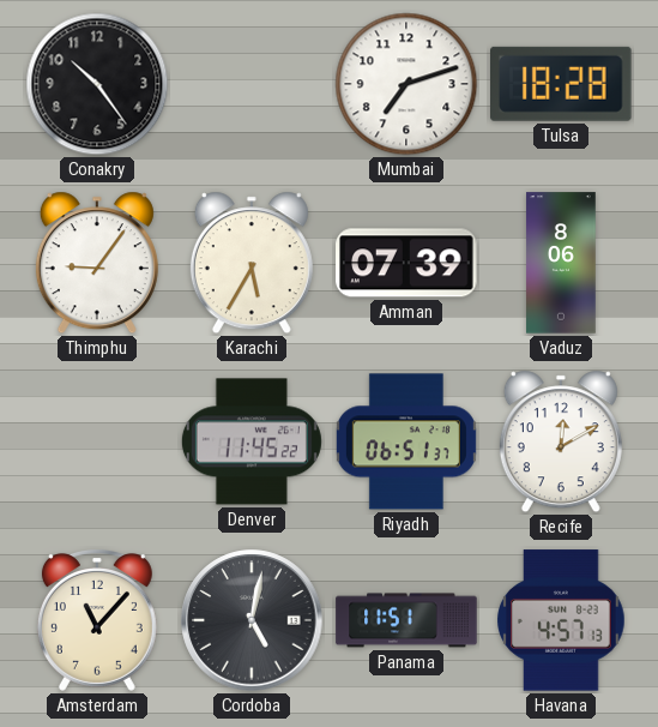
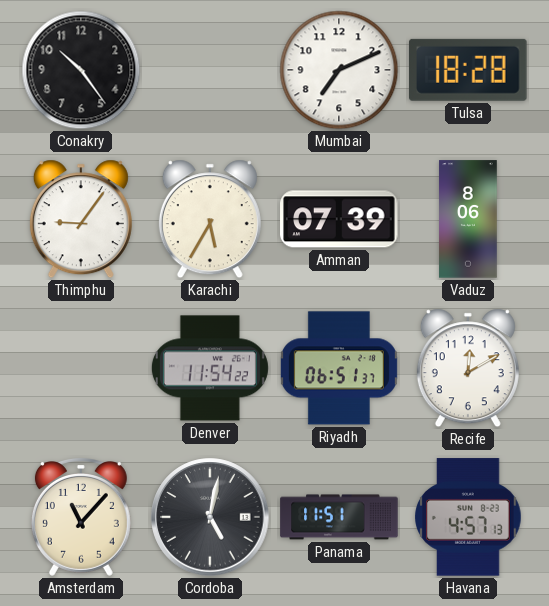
Mumbai: 7:12 -> 7:11 (339, 70)
Denver: 11:45 -> 11:54 (210, 368)
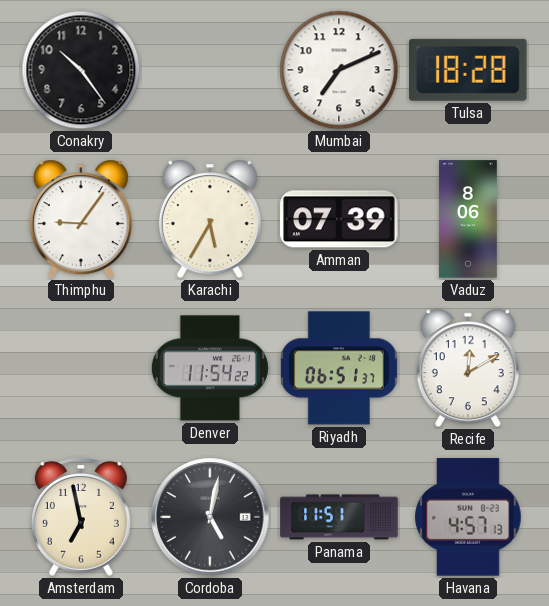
Amsterdam: 11:07 -> 6:58 (81, 518)
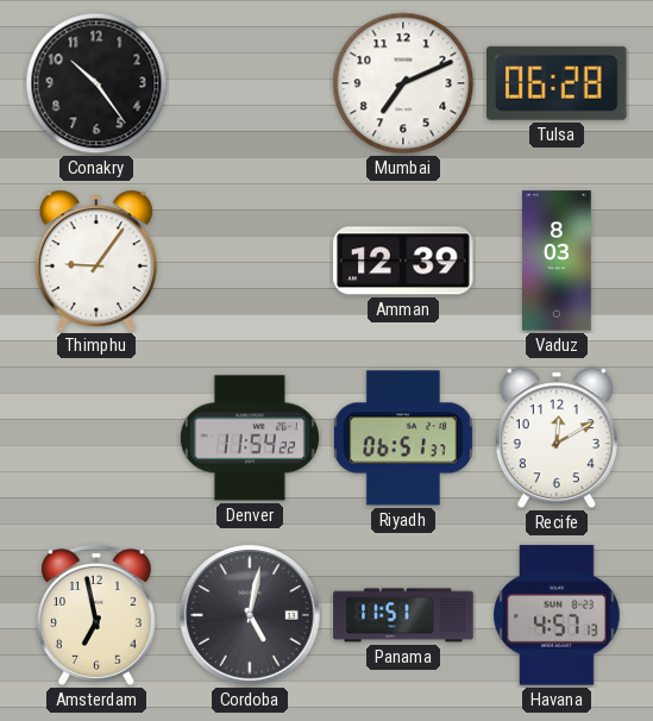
Tulsa: 18:28 -> 06:28 (558, 83)
Karachi: 5:35 -> none (210, 219)
Amman: 07:39 -> 12:39 (403, 261)
Vaduz: 8:06 -> 8:03 (557, 261)
